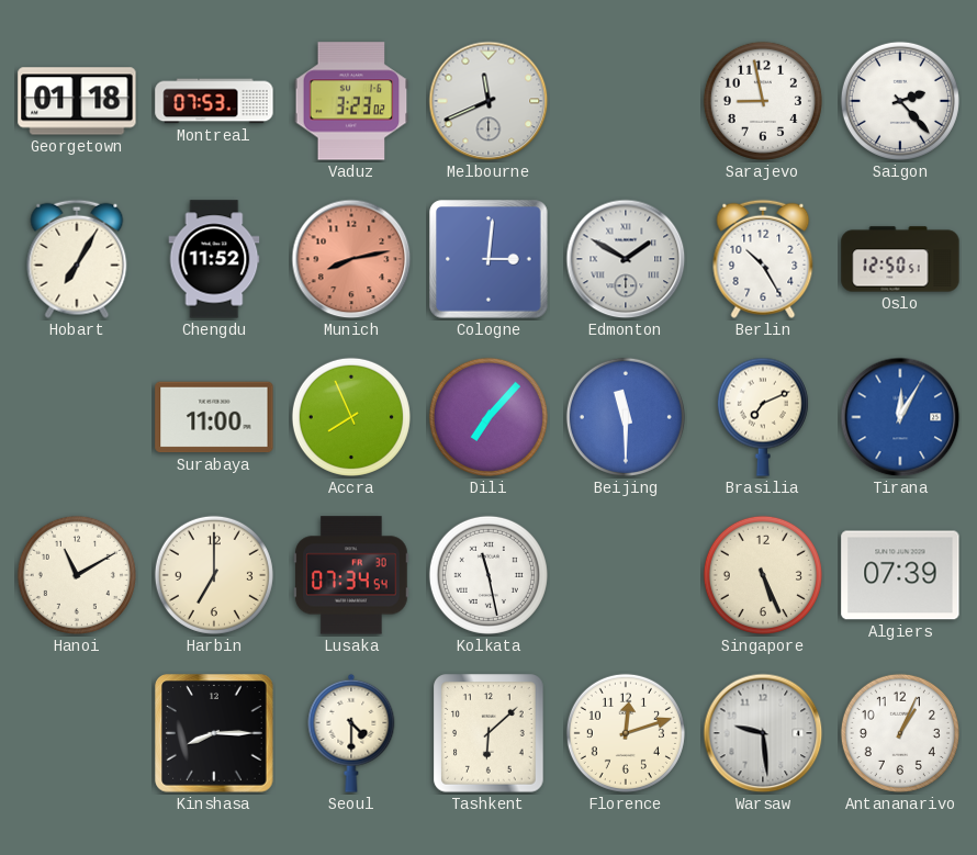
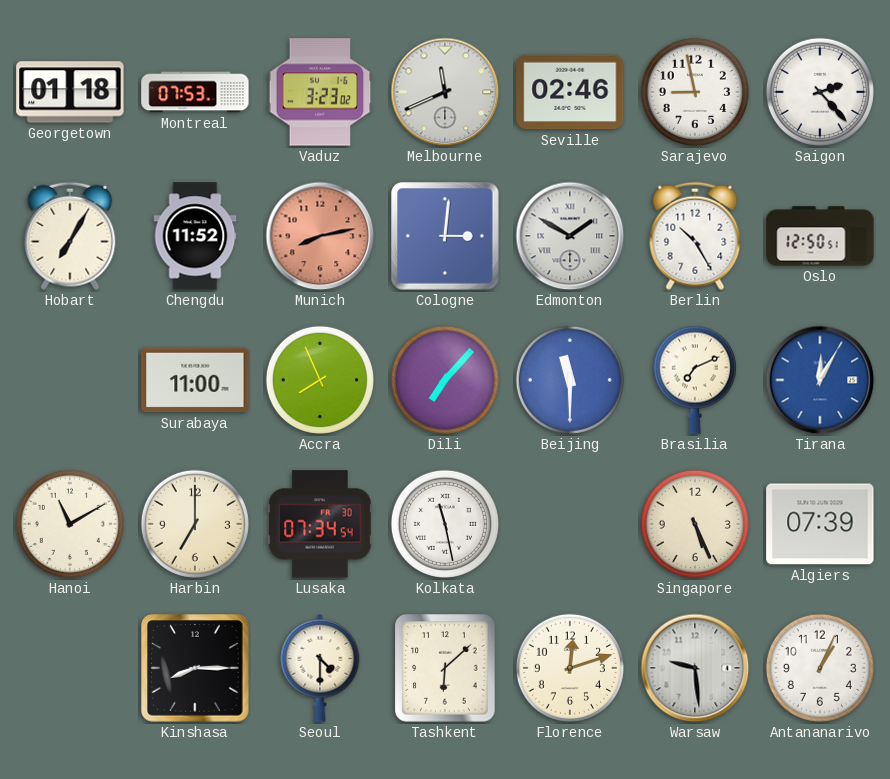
Seville: none -> 02:46 (570, 92)
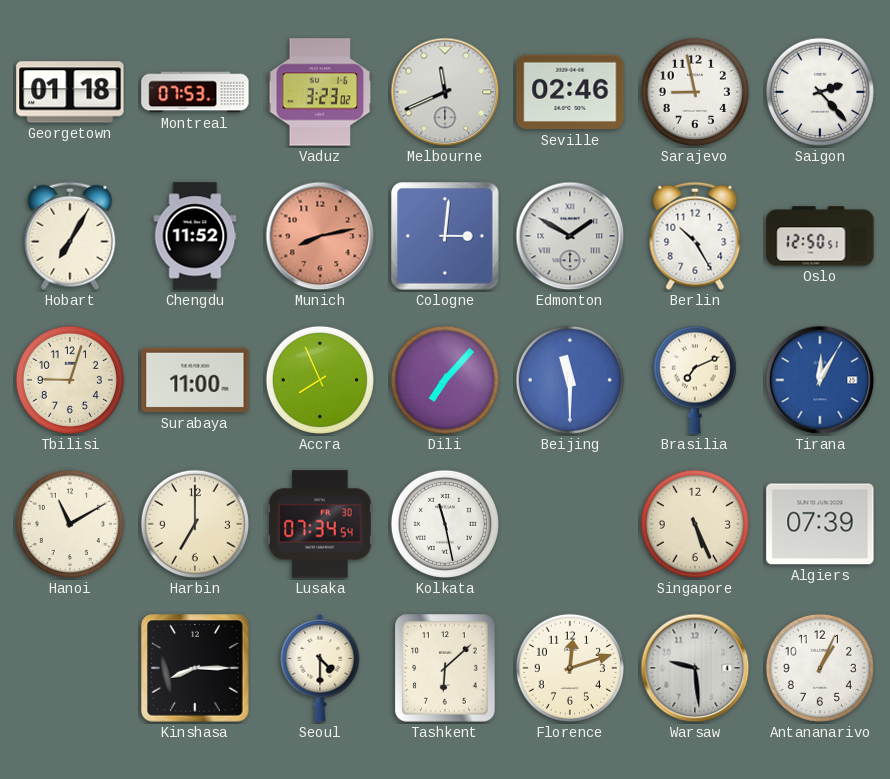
Tbilisi: none -> 9:03 (70, 380)
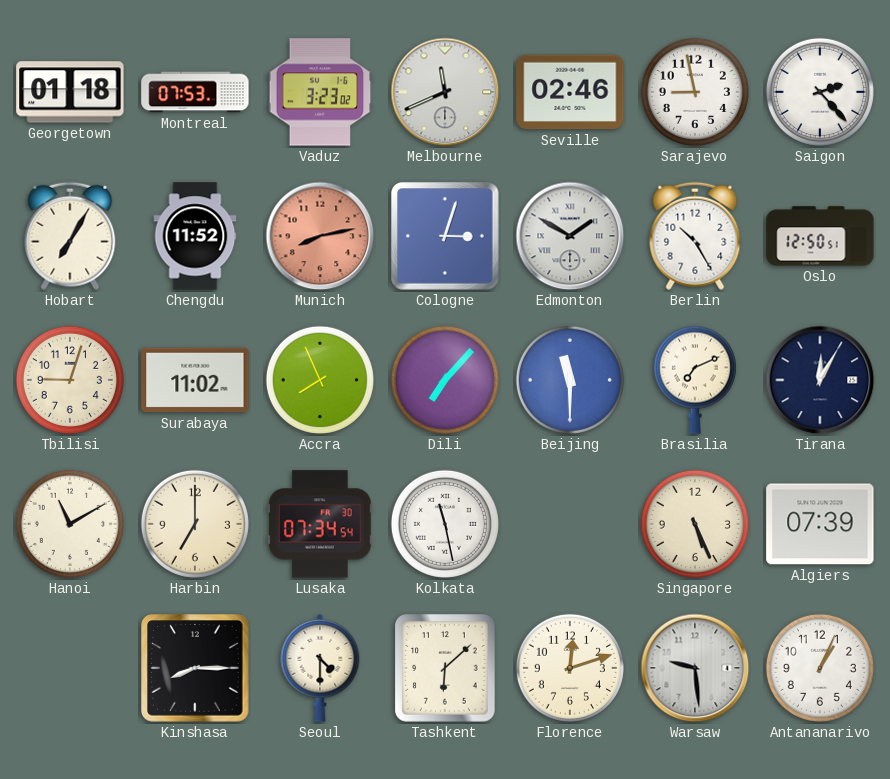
Cologne: 3:01 -> 3:03 (445, 236)
Surabaya: 11:00 -> 11:02 (195, 380)
Tirana dial: blue -> navy (820, 380)
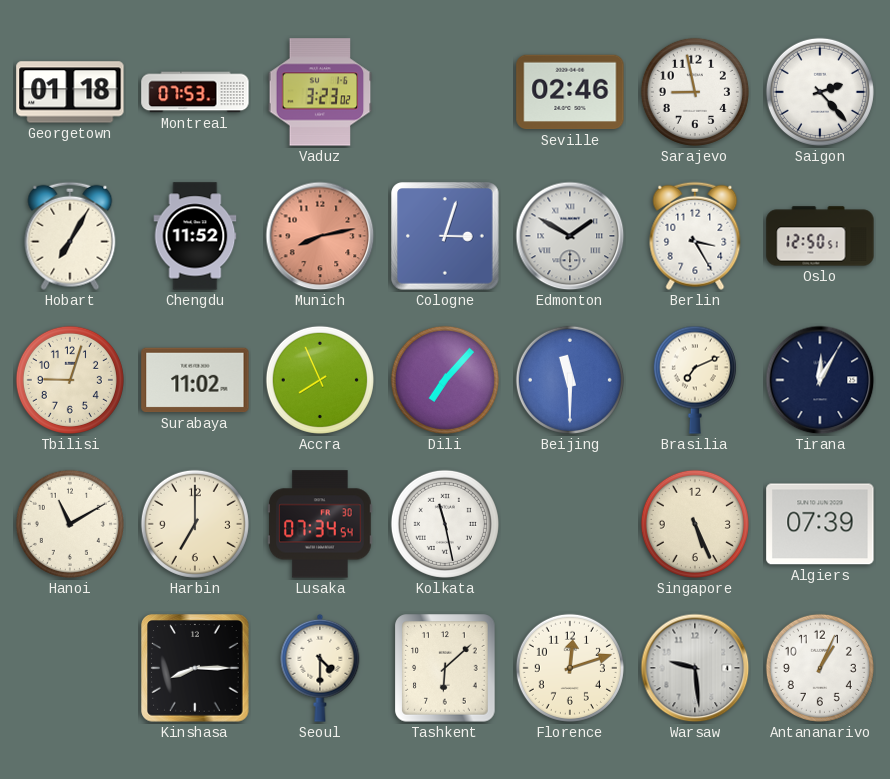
Melbourne: 11:41 -> none (445, 92)
Berlin: 10:25 -> 3:25 (695, 236)
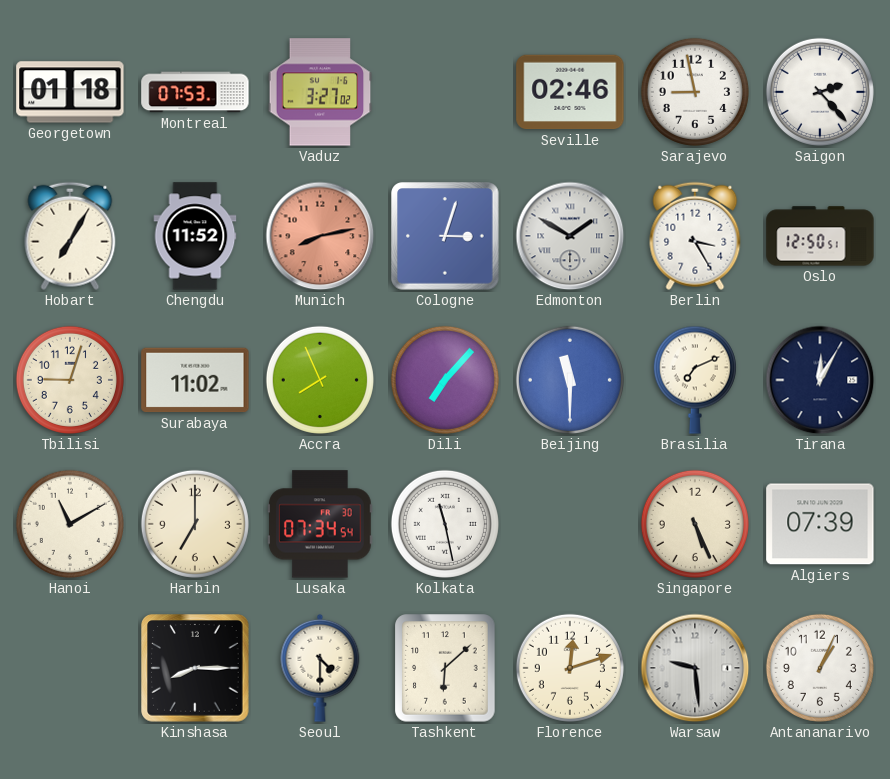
Vaduz: 3:23 -> 3:27 (320, 92)
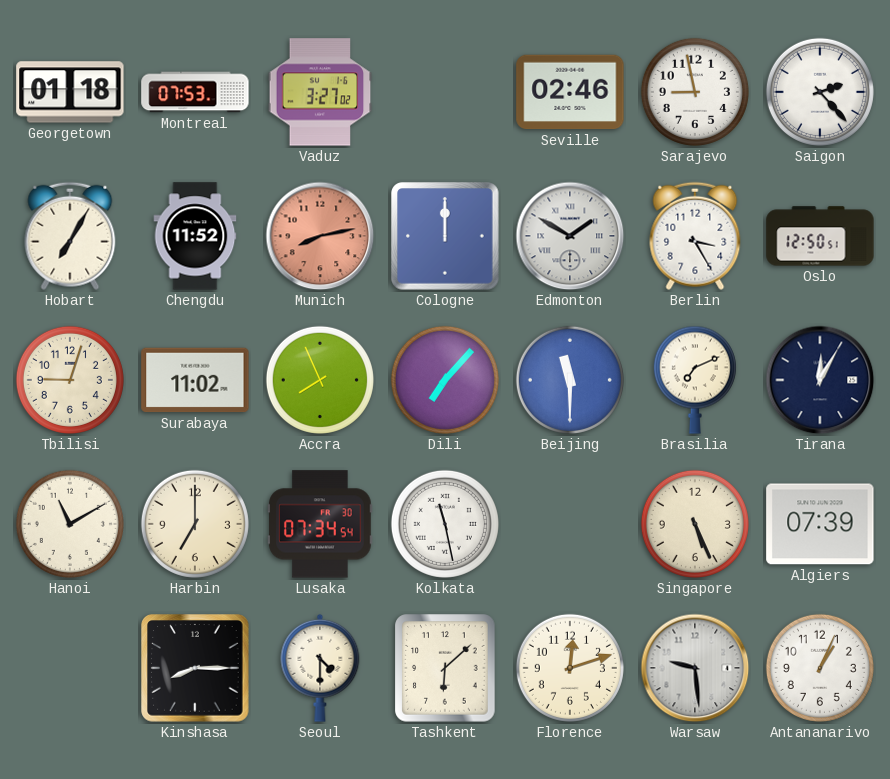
Cologne: 3:03 -> 12:00 (445, 236)
